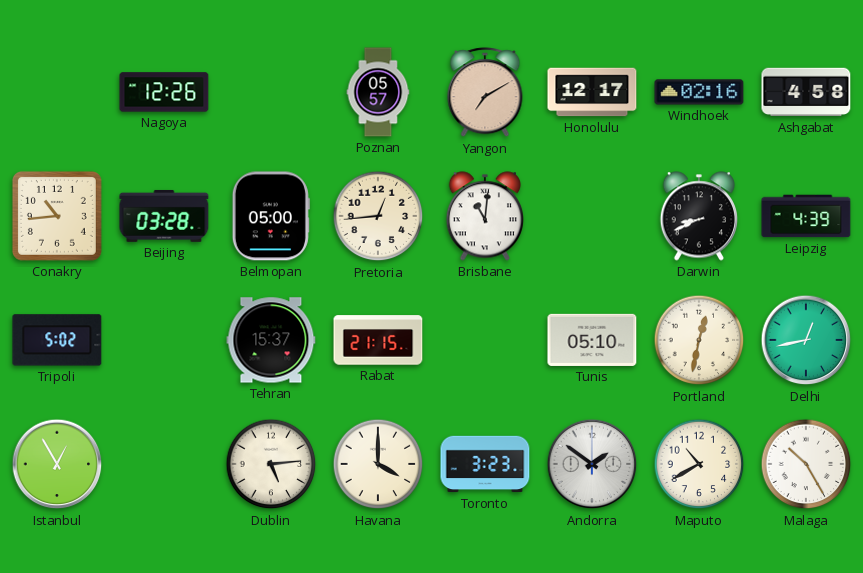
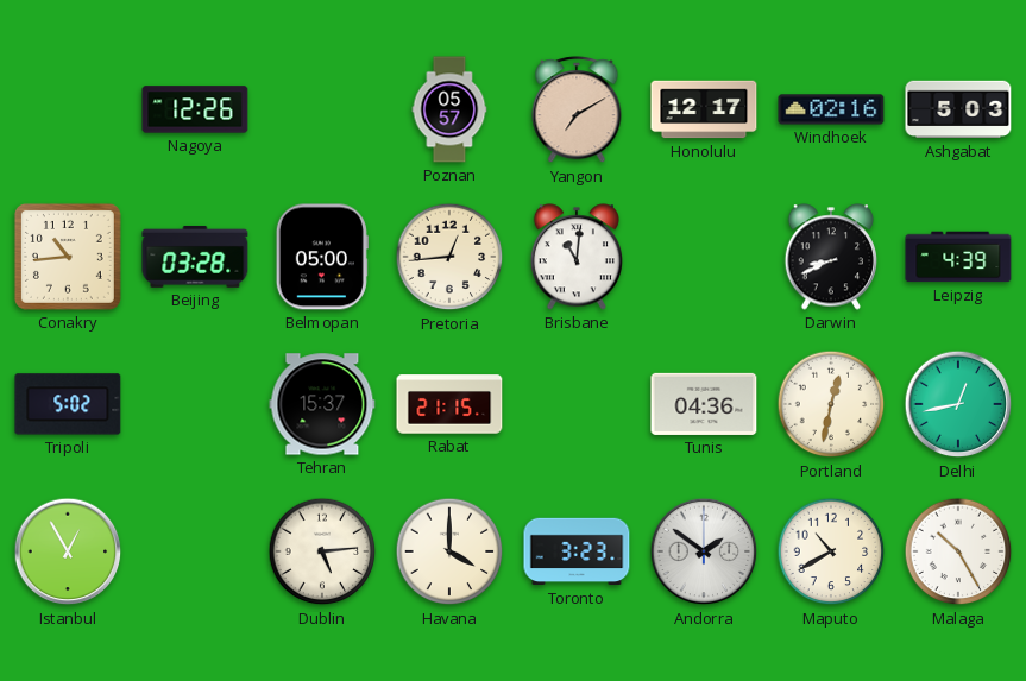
Ashgabat: 4:58 -> 5:03 (958, 109)
Tunis: 05:10 -> 04:36 (704, 404)
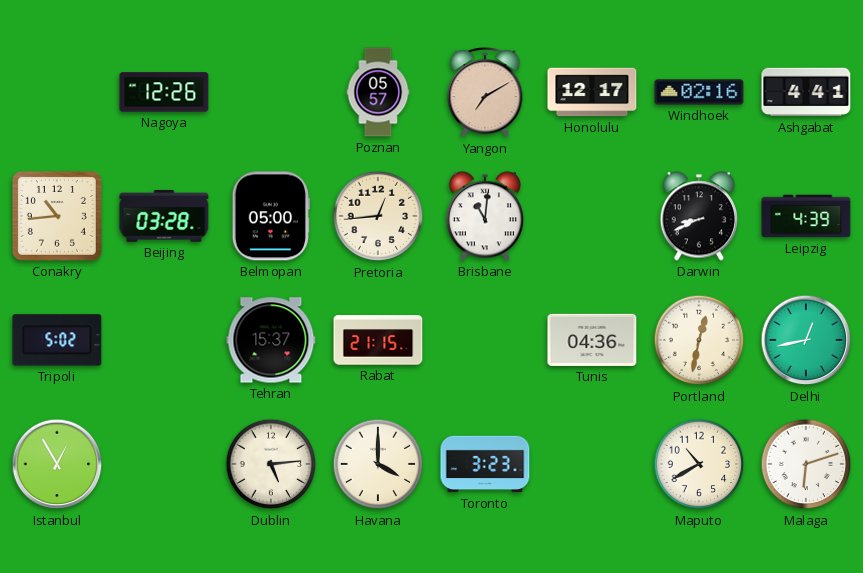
Ashgabat: 5:03 -> 4:41 (806, 92)
Andorra: 1:51 -> none (704, 551)
Malaga: 10:25 -> 6:12 (806, 464)
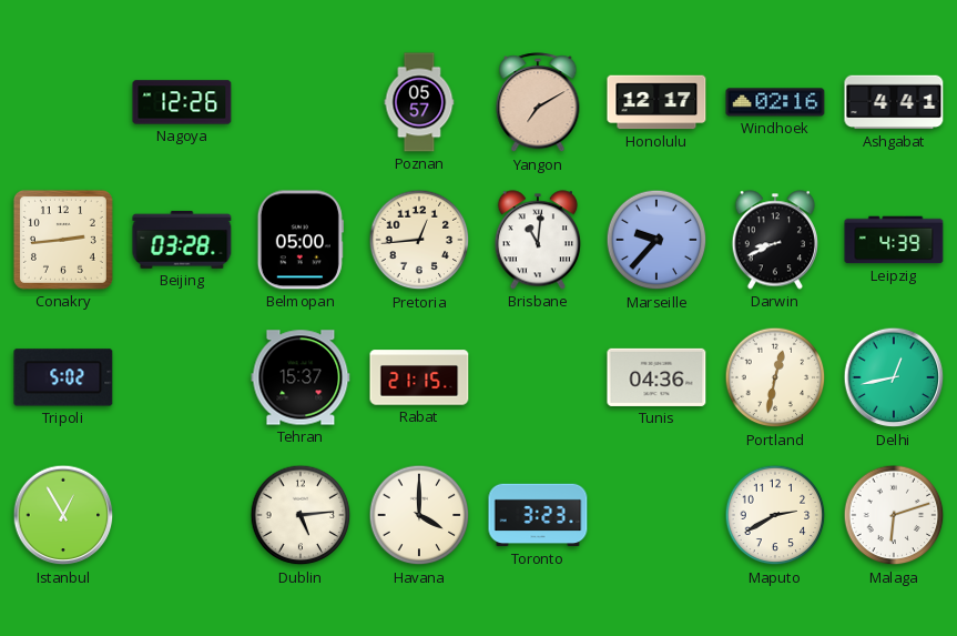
Conakry: 10:44 -> 2:44 (63, 240)
Marseille: none -> 9:37 (656, 240)
Maputo: 10:40 -> 2:40 (775, 515)
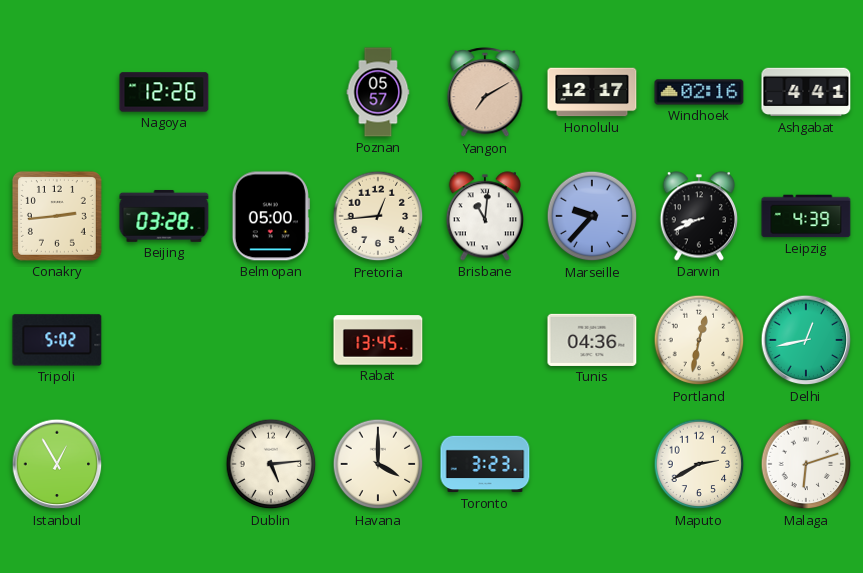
Tehran: 15:37 -> none (301, 377)
Rabat: 21:15 -> 13:45 (378, 340)
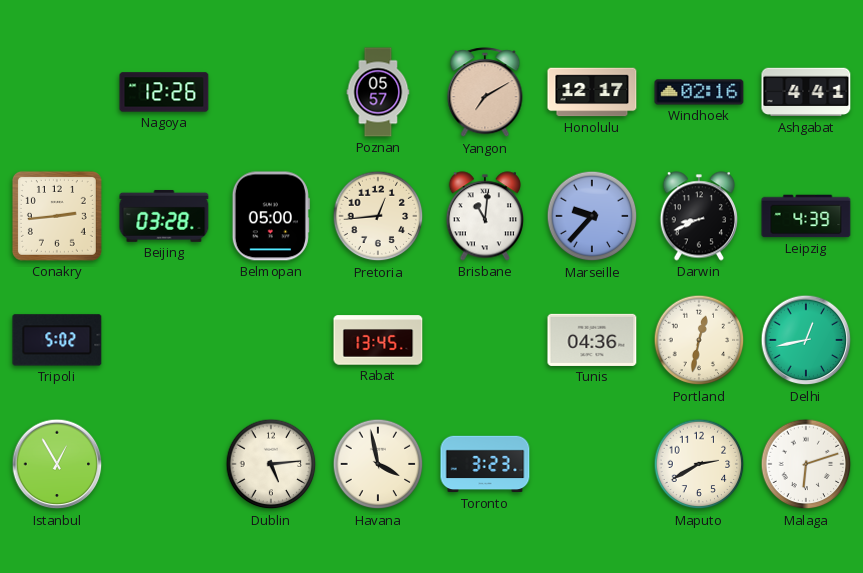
Havana: 4:00 -> 3:58 (378, 464)
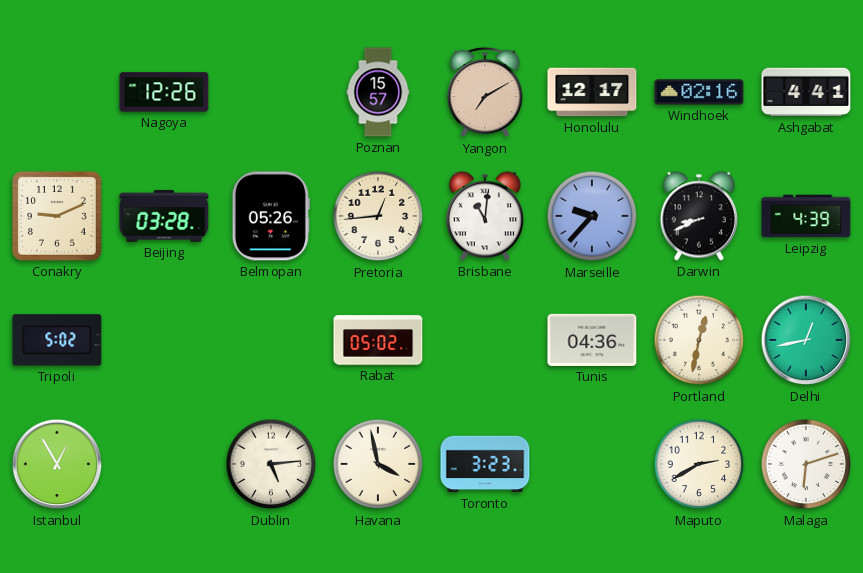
Poznan: 05:57 -> 15:57 (378, 92)
Conakry: 2:44 -> 9:11 (57, 216)
Belmopan: 05:00 -> 05:26 (271, 216)
Rabat: 13:45 -> 05:02 (378, 340)
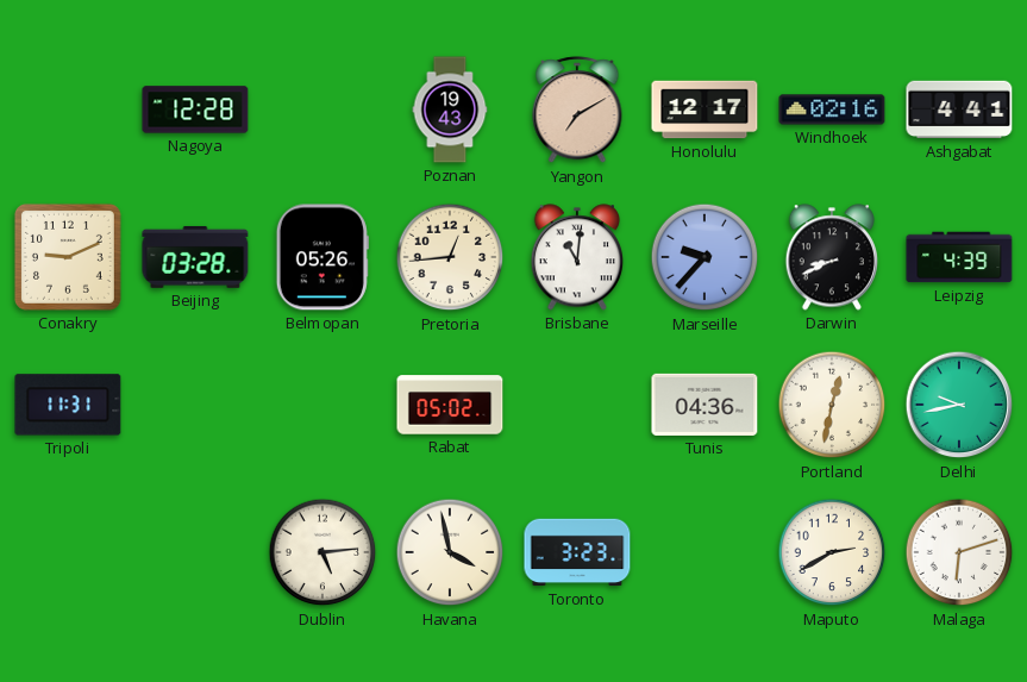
Nagoya: 12:26 -> 12:28 (195, 110)
Poznan: 15:57 -> 19:43 (450, 110)
Tripoli: 5:02 -> 11:31 (68, 405)
Delhi: 12:43 -> 9:43 (959, 405)
Istanbul: 12:55 -> none (57, 464)
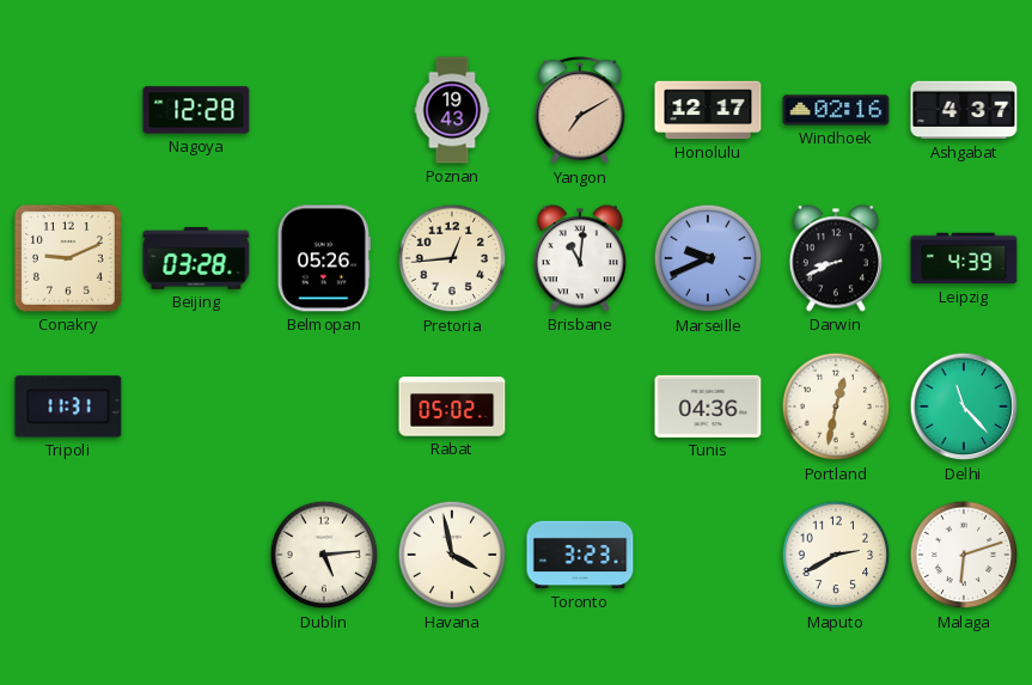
Ashgabat: 4:41 -> 4:37 (964, 110)
Marseille: 9:37 -> 9:41 (708, 258)
Delhi: 9:43 -> 11:23 (964, 406)
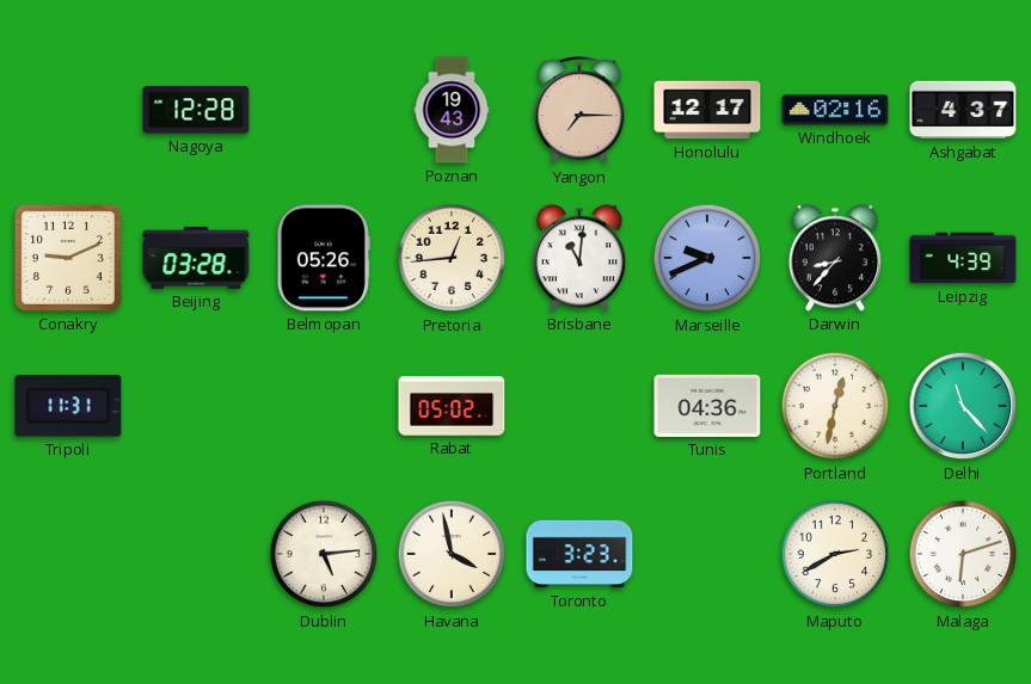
Yangon: 7:10 -> 7:15 (579, 111)
Darwin: 8:41 -> 8:37 (834, 258)
